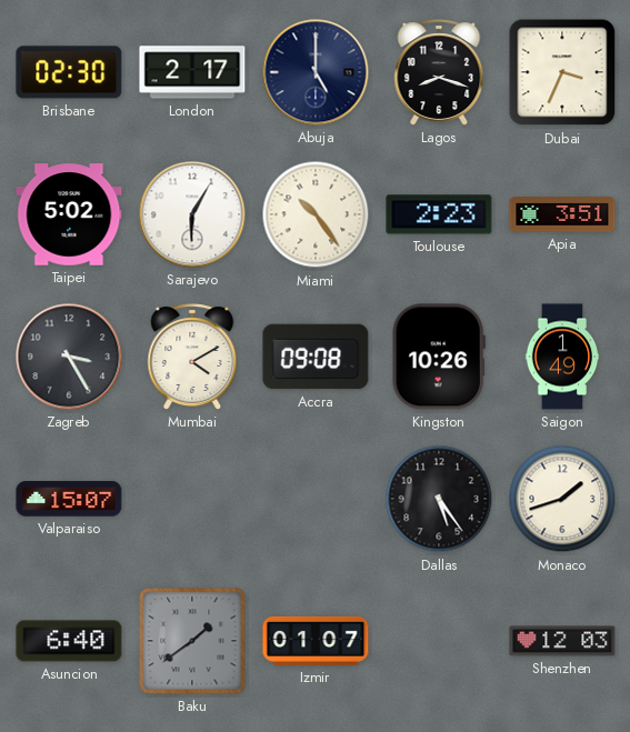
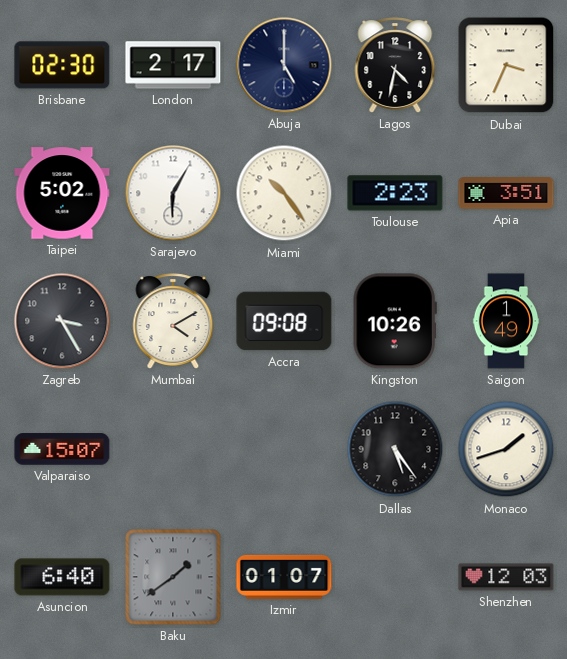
Lagos: 8:18 -> 4:32 (395, 65)
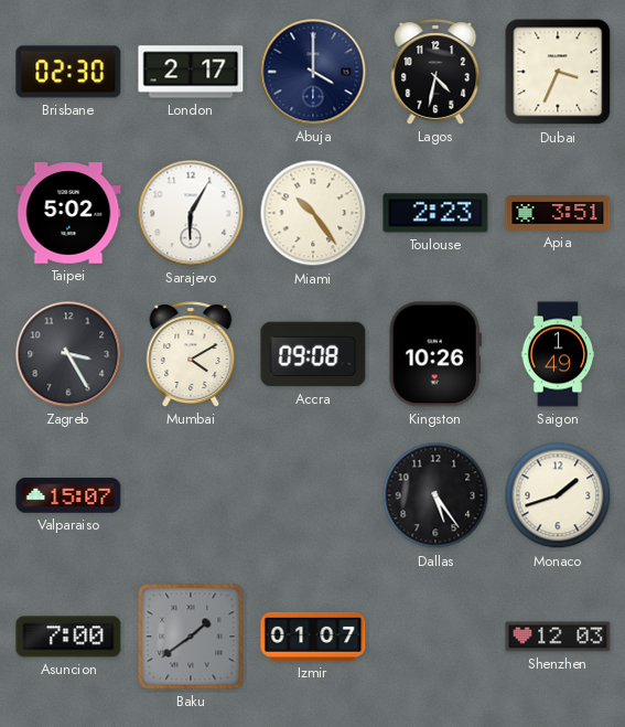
Abuja: 5:00 -> 4:00 (313, 72)
Asuncion: 6:40 -> 7:00 (68, 637)
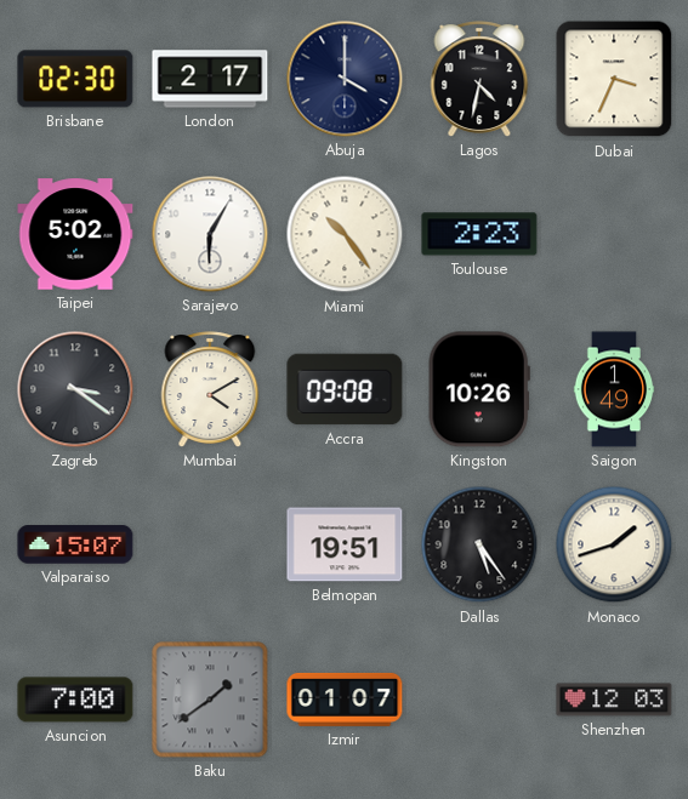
Apia: 3:51 -> none (558, 214)
Zagreb: 3:25 -> 3:21 (75, 389)
Belmopan: none -> 19:51 (345, 544)
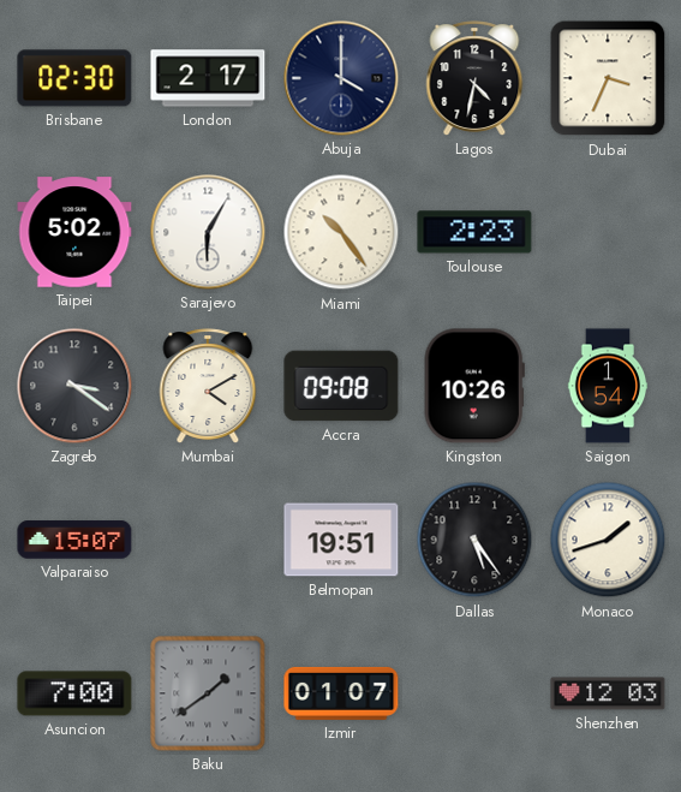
Saigon: 1:49 -> 1:54 (608, 386)
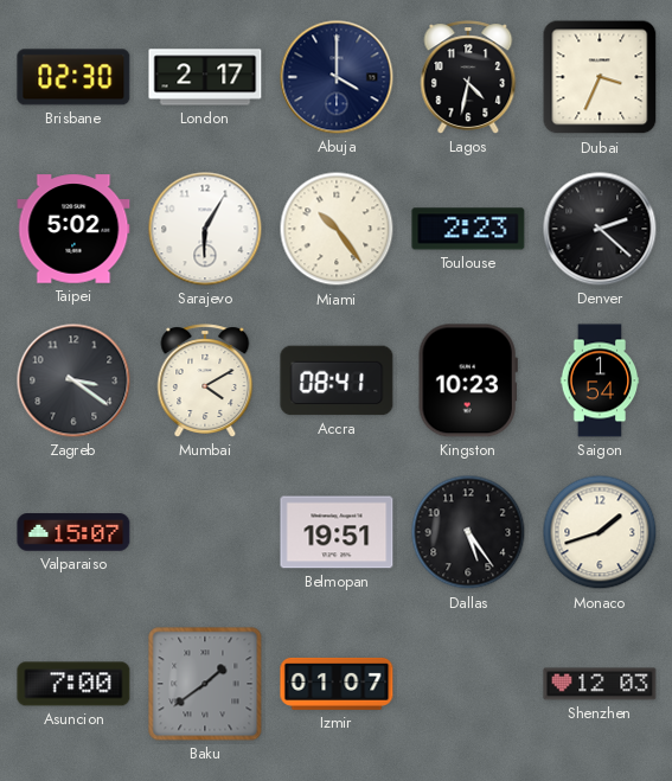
Denver: none -> 2:22 (600, 229)
Accra: 09:08 -> 08:41 (337, 380)
Kingston: 10:26 -> 10:23 (468, 380)
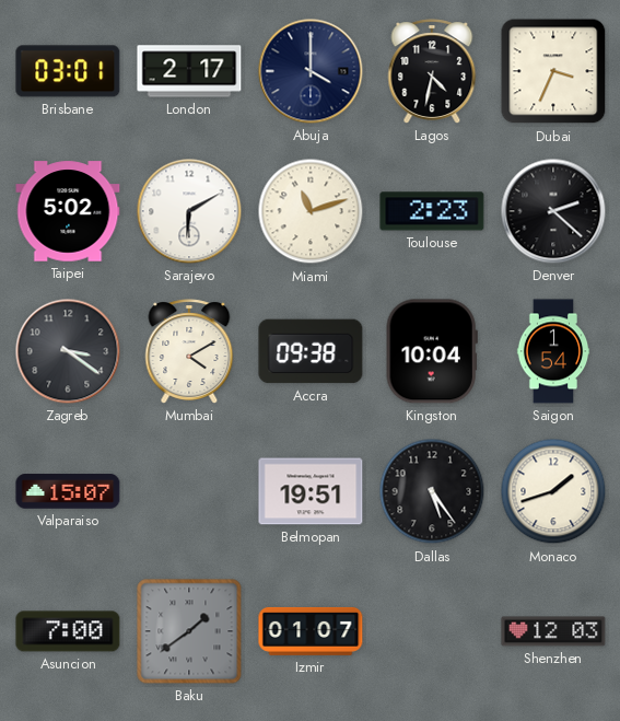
Brisbane: 02:30 -> 03:01 (68, 71)
Sarajevo: 6:05 -> 6:10 (189, 211)
Miami: 10:24 -> 11:12 (311, 211)
Accra: 08:41 -> 09:38 (311, 351)
Kingston: 10:23 -> 10:04 (432, 351)
